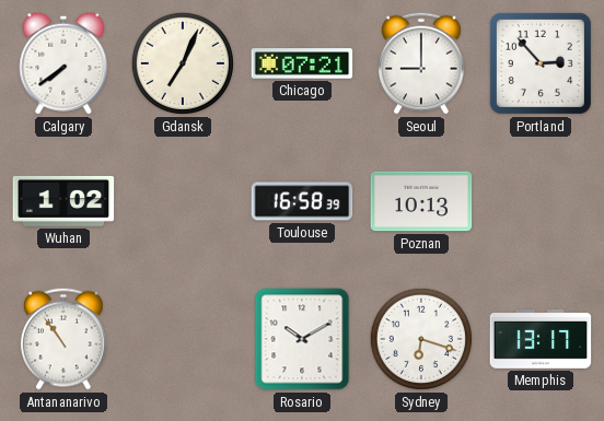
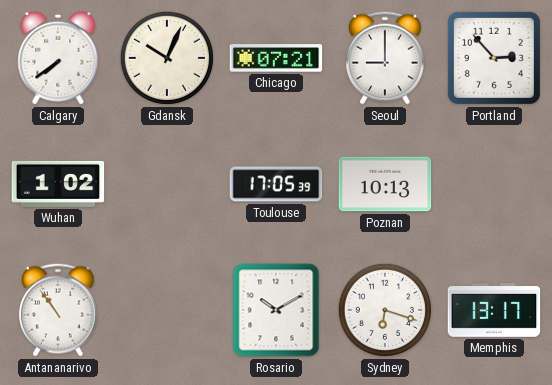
Gdansk: 7:04 -> 10:04 (167, 58)
Toulouse: 16:58 -> 17:05 (276, 184)
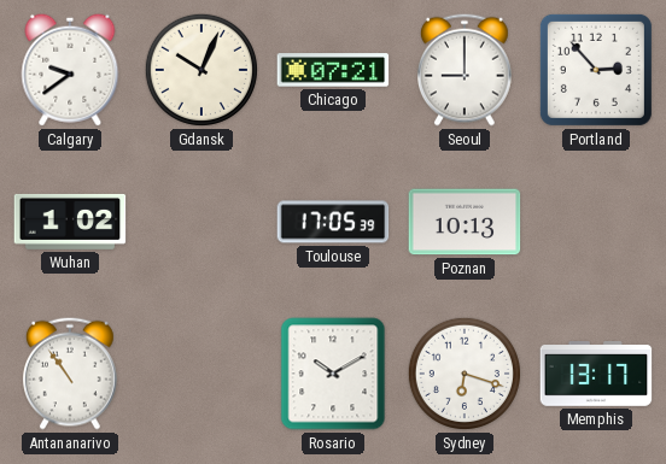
Calgary: 7:39 -> 9:39 (70, 70)
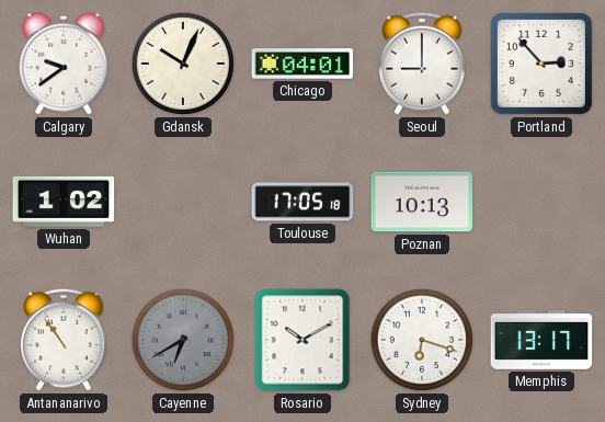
Chicago: 07:21 -> 04:01 (302, 64)
Toulouse: 17:05:39 -> 17:05:18 (302, 202)
Cayenne: none -> 6:40 (183, 340)
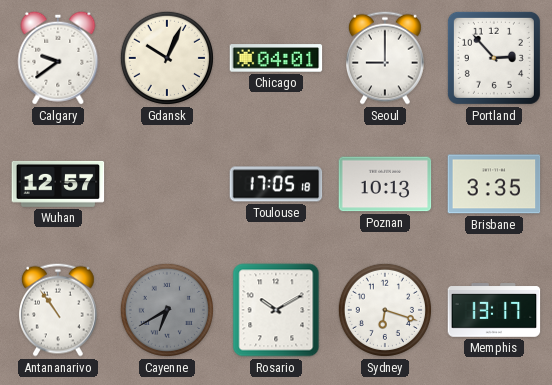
Wuhan: 1:02 -> 12:57 (58, 184)
Brisbane: none -> 3:35 (494, 184)
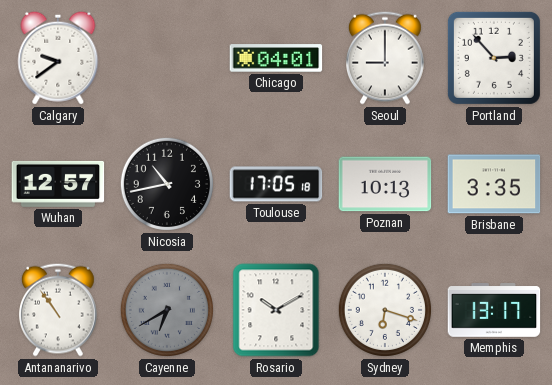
Gdansk: 10:04 -> none (167, 58)
Nicosia: none -> 10:43 (167, 184)
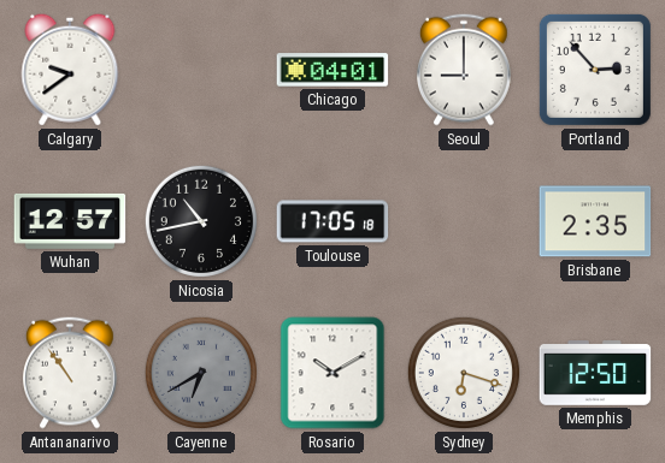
Poznan: 10:13 -> none (385, 184)
Brisbane: 3:35 -> 2:35 (595, 221)
Memphis: 13:17 -> 12:50 (595, 373)
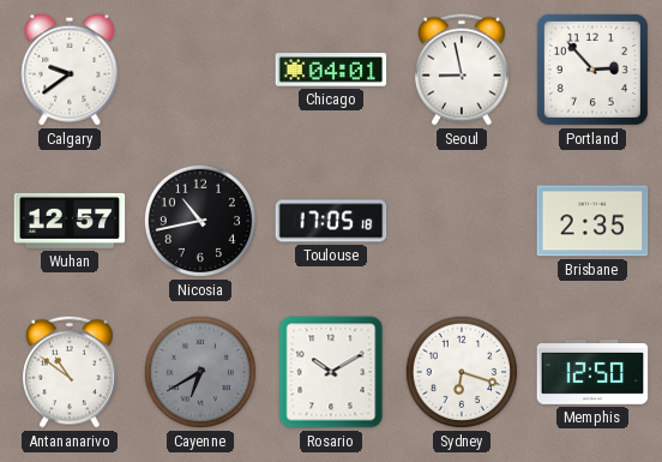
Seoul: 9:00 -> 8:58 (463, 70)
Antananarivo: 10:54 -> 10:51 (71, 372)
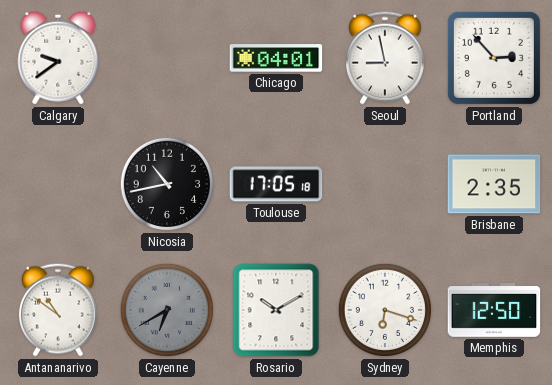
Wuhan: 12:57 -> none (70, 221)
